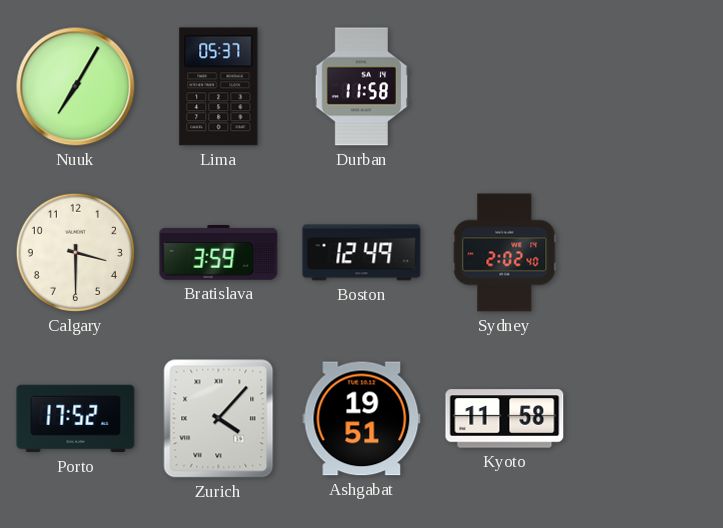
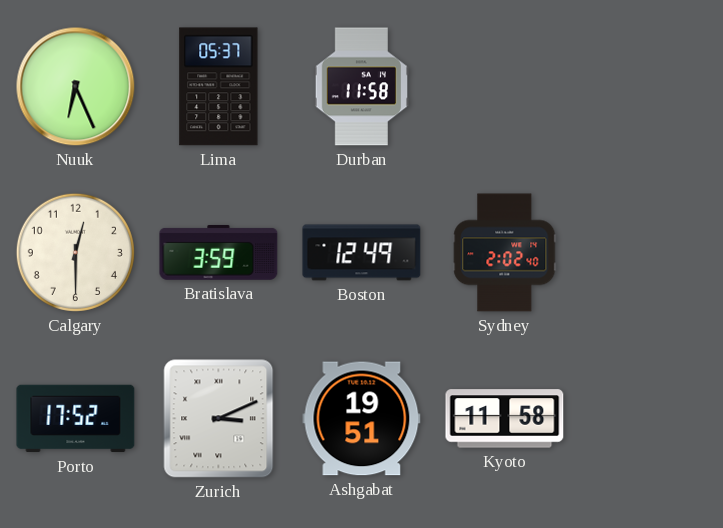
Nuuk: 7:05 -> 6:26 (76, 87)
Calgary: 3:30 -> 12:30 (75, 252)
Zurich: 4:07 -> 3:11 (219, 419)
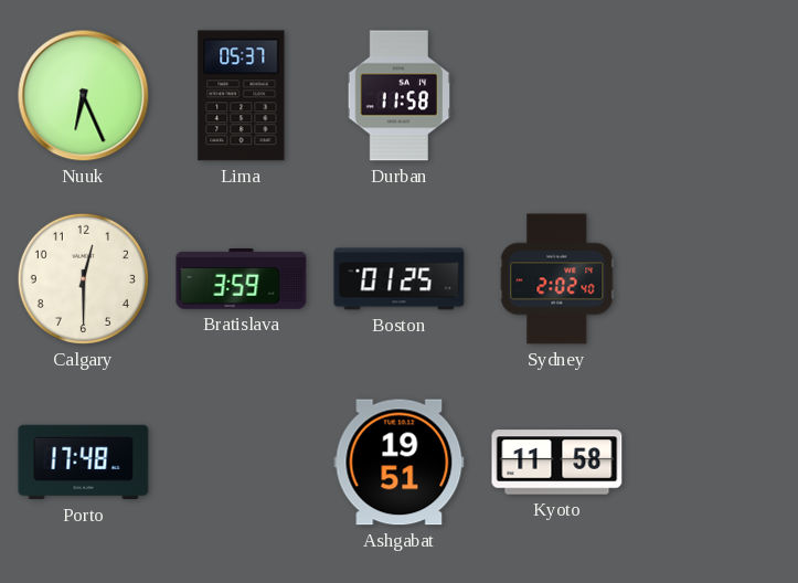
Boston: 12:49 -> 01:25 (400, 279)
Porto: 17:52 -> 17:48 (84, 463)
Zurich: 3:11 -> none (219, 419)
